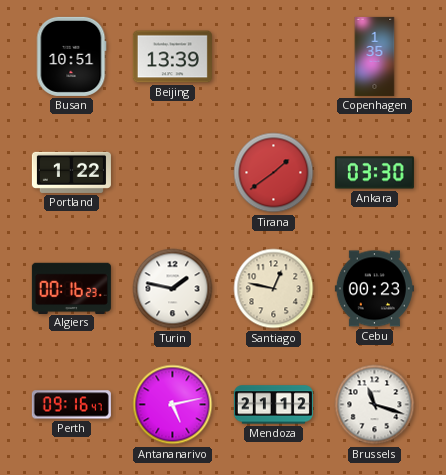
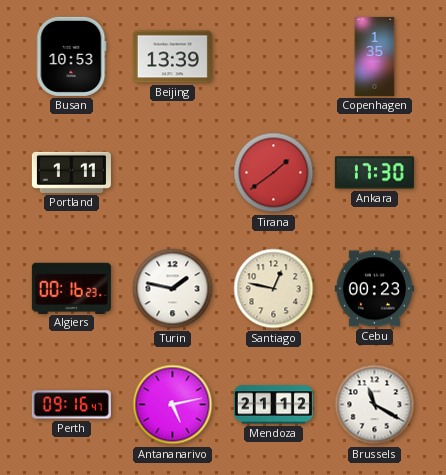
Busan: 10:51 -> 10:53 (71, 56)
Portland: 1:22 -> 1:11 (71, 172)
Ankara: 03:30 -> 17:30 (374, 173)
Brussels: 11:18 -> 11:20 (375, 405)
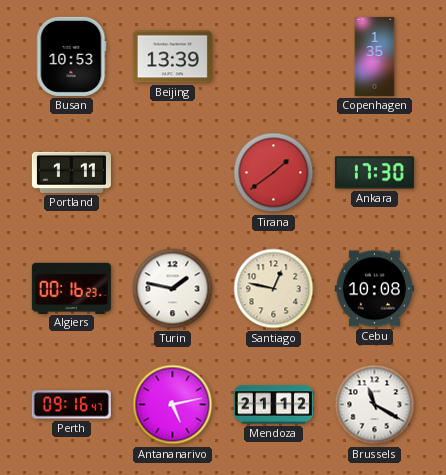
Cebu: 00:23 -> 10:08 (374, 289)
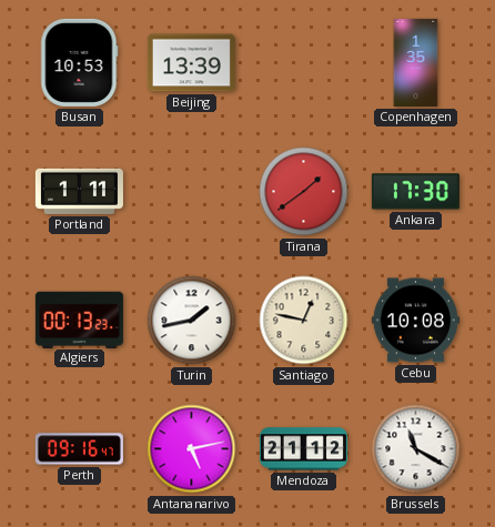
Algiers: 00:16 -> 00:13 (79, 320)
Turin: 1:47 -> 1:43 (192, 321)
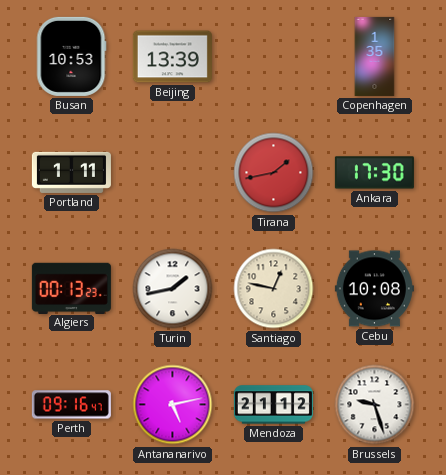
Tirana: 1:39 -> 1:43 (274, 173)
Brussels: 11:20 -> 9:27 (375, 405)
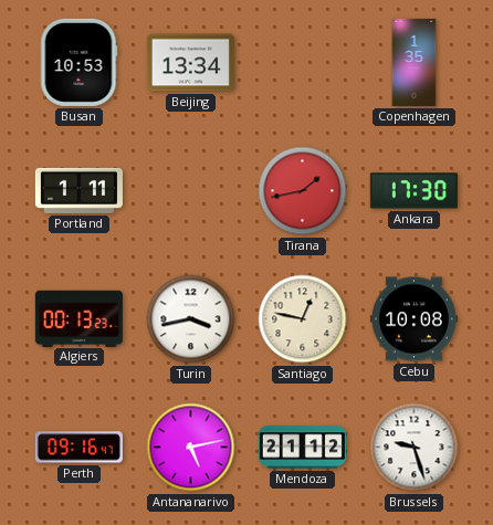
Beijing: 13:39 -> 13:34 (190, 63)
Turin: 1:43 -> 3:43 (191, 319)
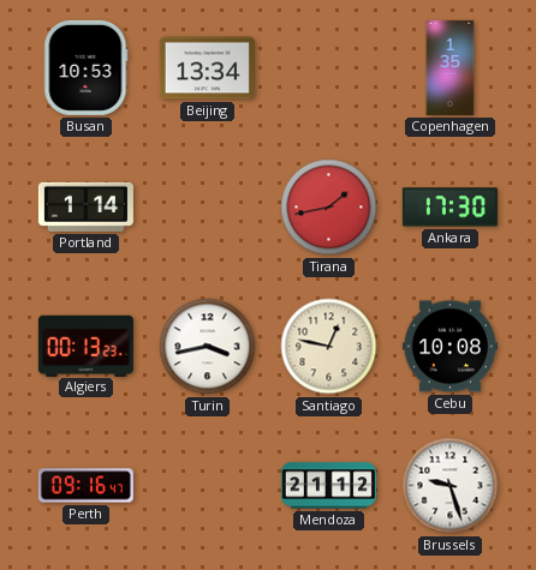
Portland: 1:11 -> 1:14 (85, 206)
Antananarivo: 5:13 -> none (191, 448)
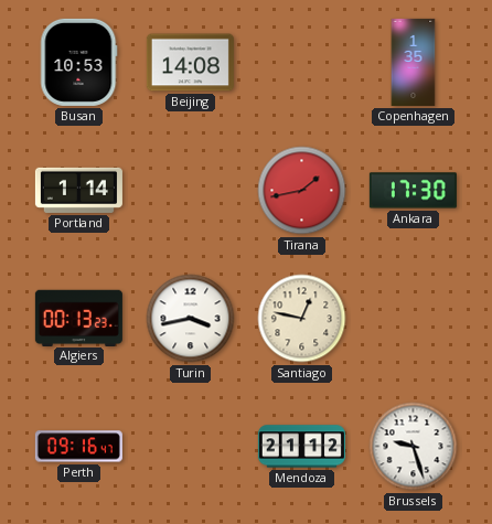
Beijing: 13:34 -> 14:08 (190, 63)
Cebu: 10:08 -> none (449, 347)
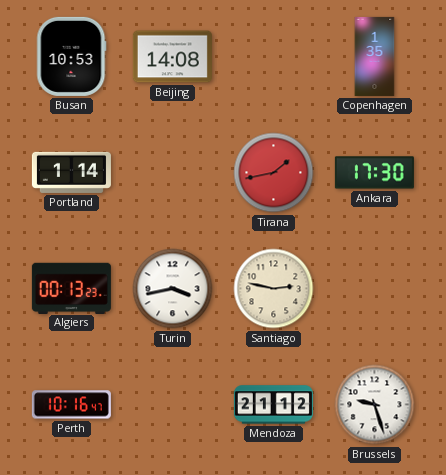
Santiago: 12:47 -> 2:47 (274, 289)
Perth: 09:16 -> 10:16 (71, 405)
